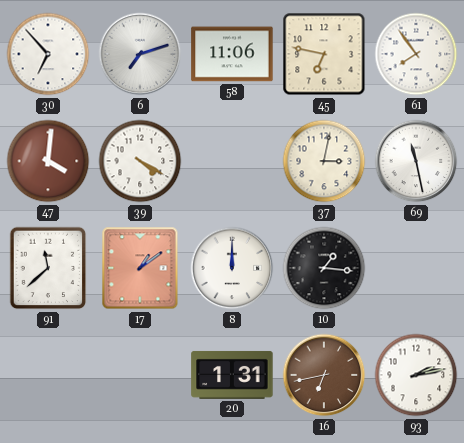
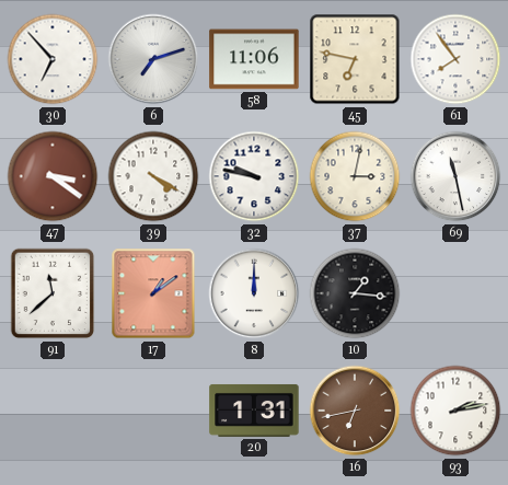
47: 4:01 -> 3:21 (53, 176)
32: none -> 9:47 (254, 176)
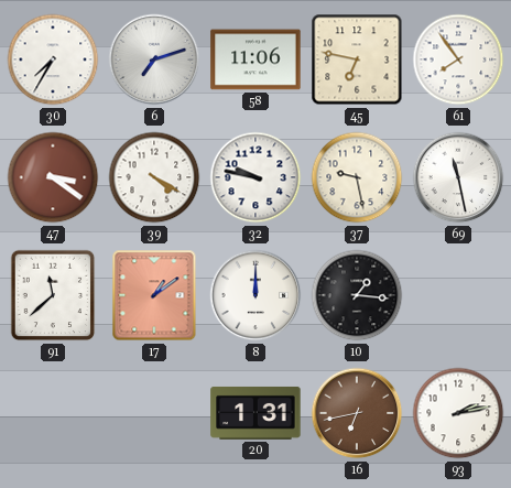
30: 6:53 -> 7:35 (53, 59)
37: 3:02 -> 9:28 (357, 177)
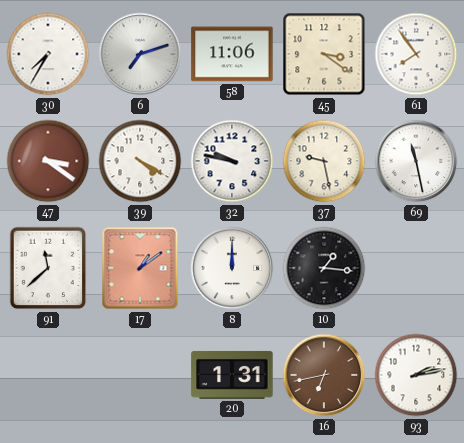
45: 6:47 -> 3:21 (324, 54)
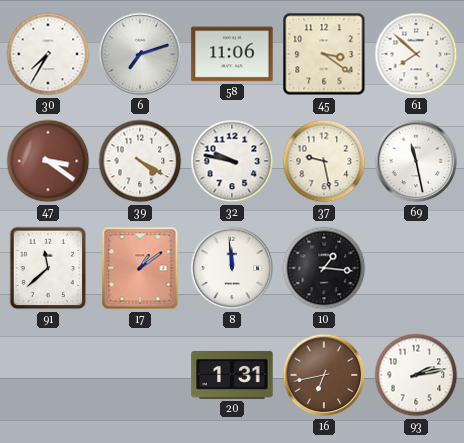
61: 7:54 -> 7:52 (416, 54)
8: 12:00 -> 11:59 (232, 268)
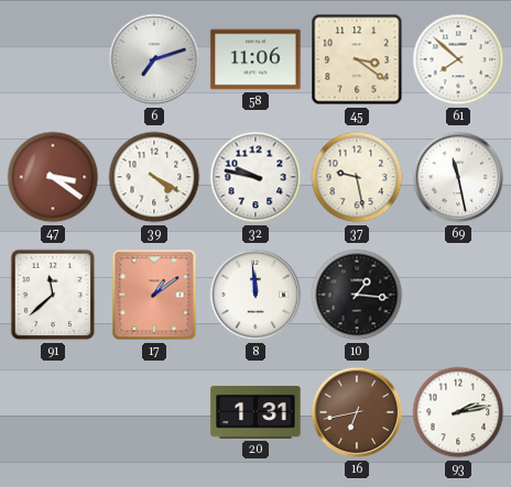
30: 7:35 -> none (48, 54)
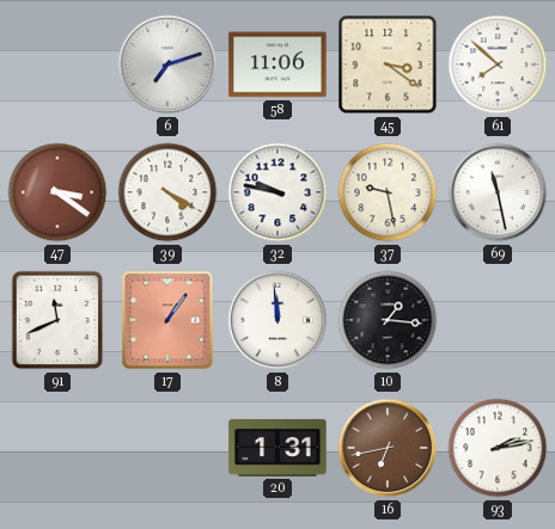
91: 11:38 -> 11:41 (57, 320)
17: 1:09 -> 1:06 (167, 320)
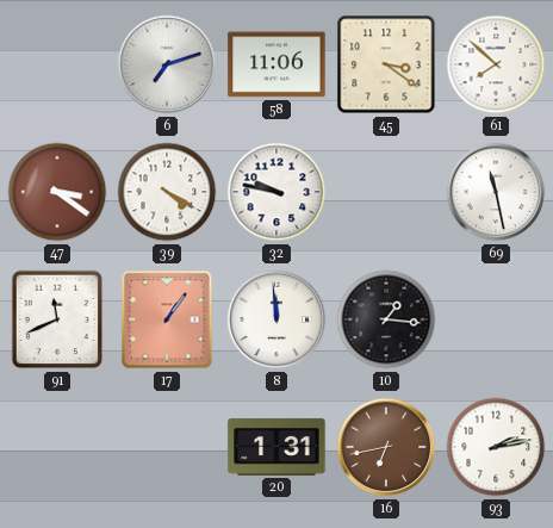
37: 9:28 -> none (388, 192)
